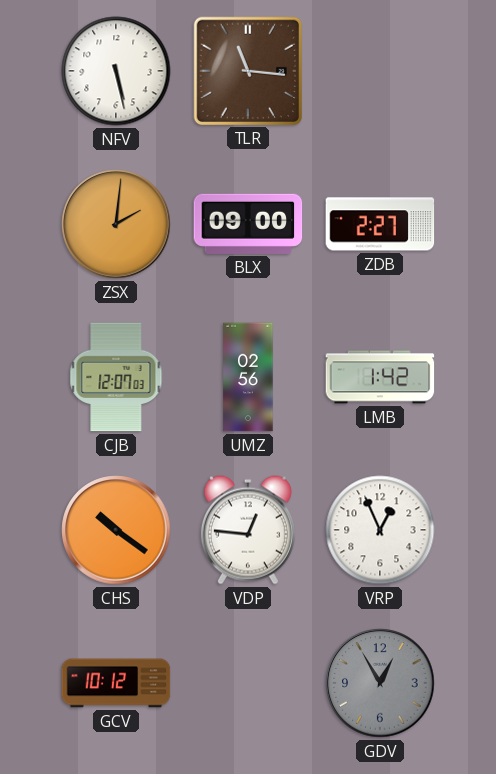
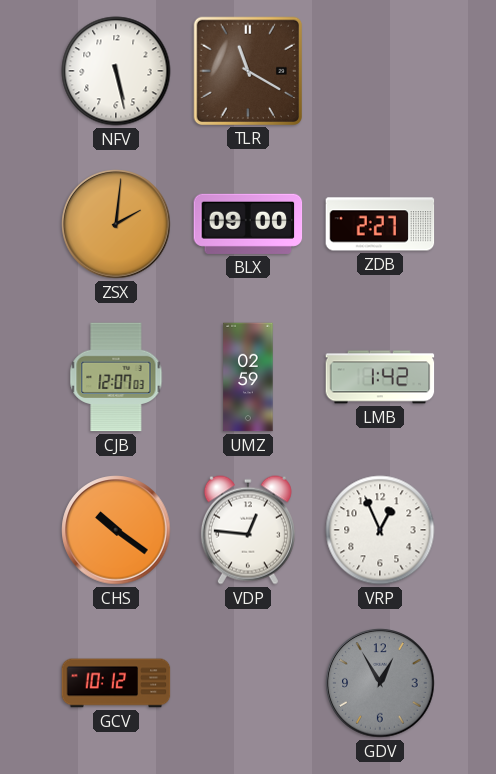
TLR: 11:16 -> 11:20 (247, 70)
UMZ: 02:56 -> 02:59 (248, 377)
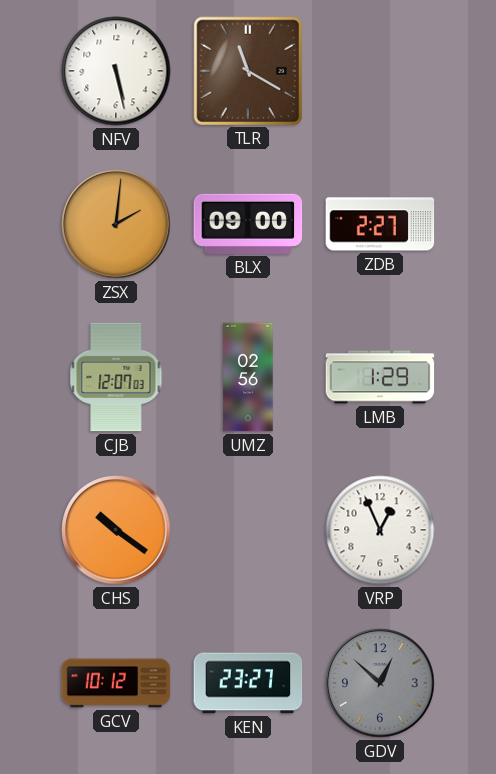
UMZ: 02:59 -> 02:56 (248, 377)
LMB: 1:42 -> 1:29 (380, 377)
VDP: 12:46 -> none (248, 530)
KEN: none -> 23:27 (248, 683)
GDV: 12:55 -> 12:52 (380, 683)
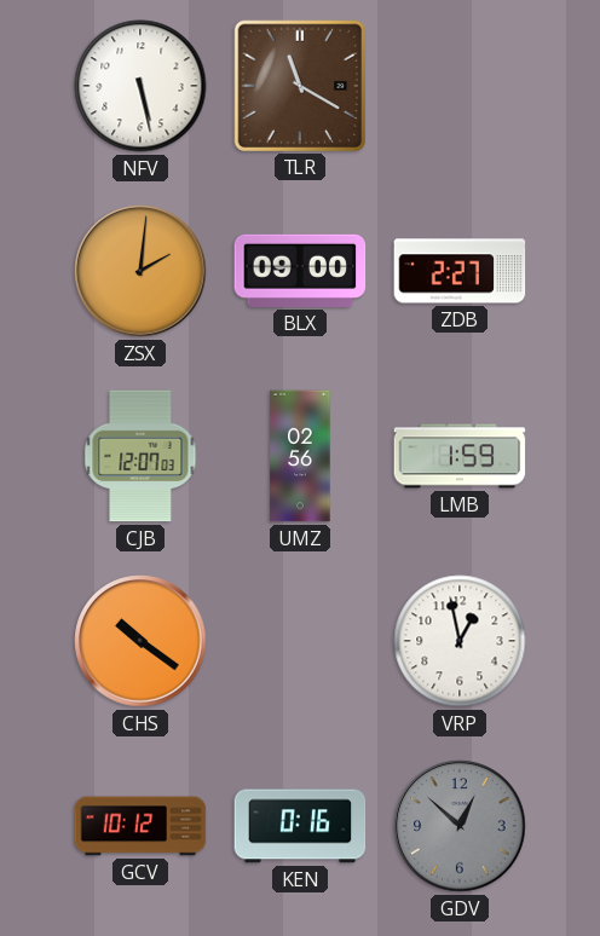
LMB: 1:29 -> 1:59 (460, 456)
VRP: 12:56 -> 12:58 (460, 641)
KEN: 23:27 -> 0:16 (300, 826)
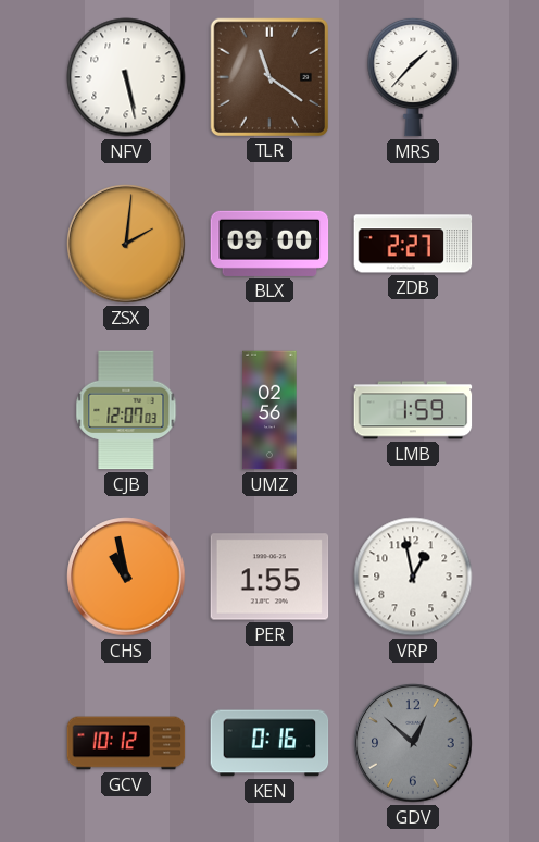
TLR: 11:20 -> 11:21 (268, 76)
MRS: none -> 1:37 (413, 77)
CHS: 10:21 -> 10:58 (126, 577)
PER: none -> 1:55 (269, 577)
